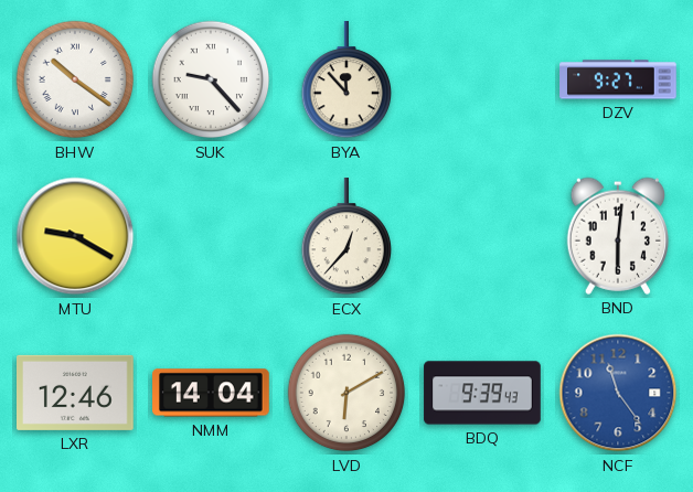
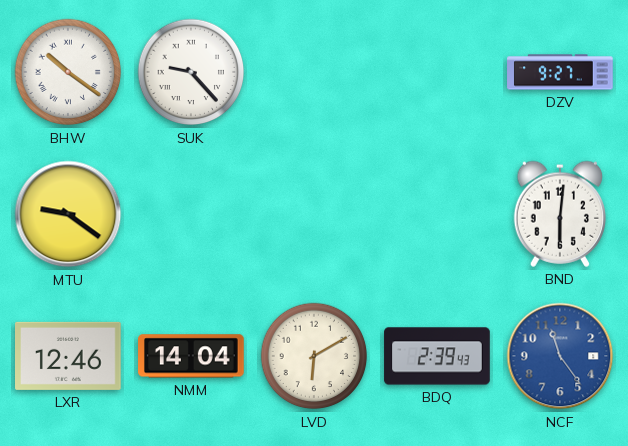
BYA: 11:53 -> none (345, 81)
MTU: 9:20 -> 9:21 (68, 214)
ECX: 12:37 -> none (345, 237)
BDQ: 9:39 -> 2:39 (437, 356)
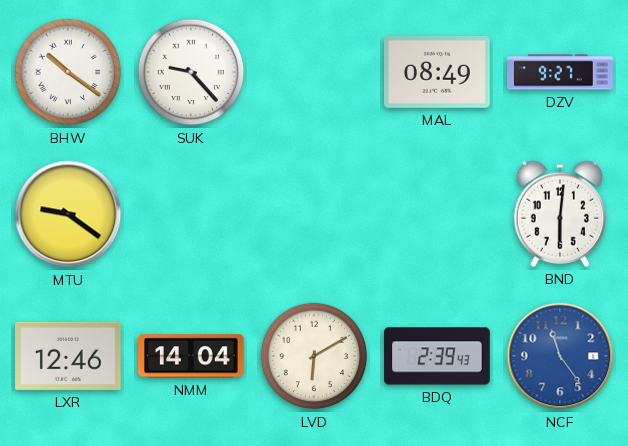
MAL: none -> 08:49 (438, 72)
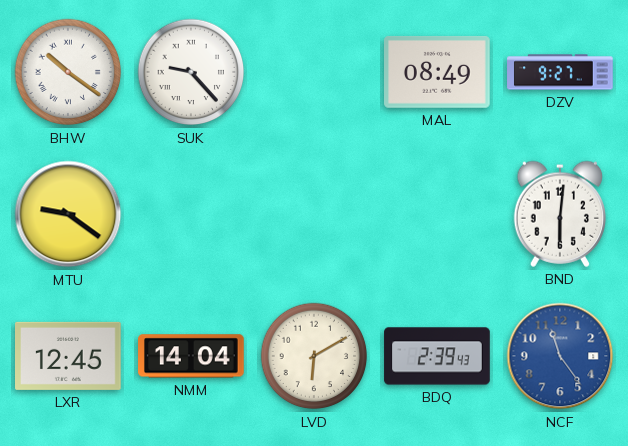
LXR: 12:46 -> 12:45 (69, 356)
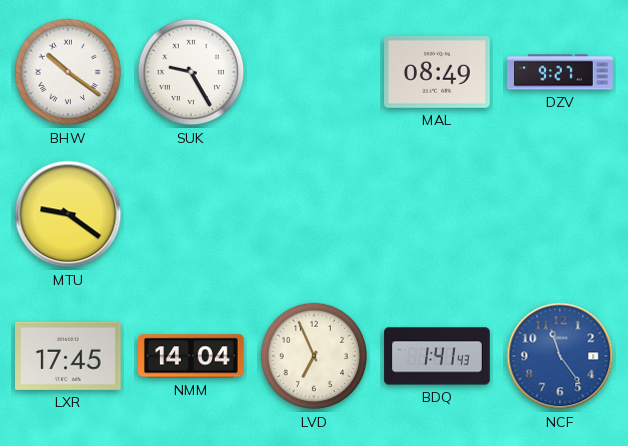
SUK: 9:23 -> 9:25 (191, 72)
BND: 6:01 -> none (560, 214)
LXR: 12:45 -> 17:45 (69, 356)
LVD: 6:10 -> 6:56 (314, 356)
BDQ: 2:39 -> 1:41 (437, 356)
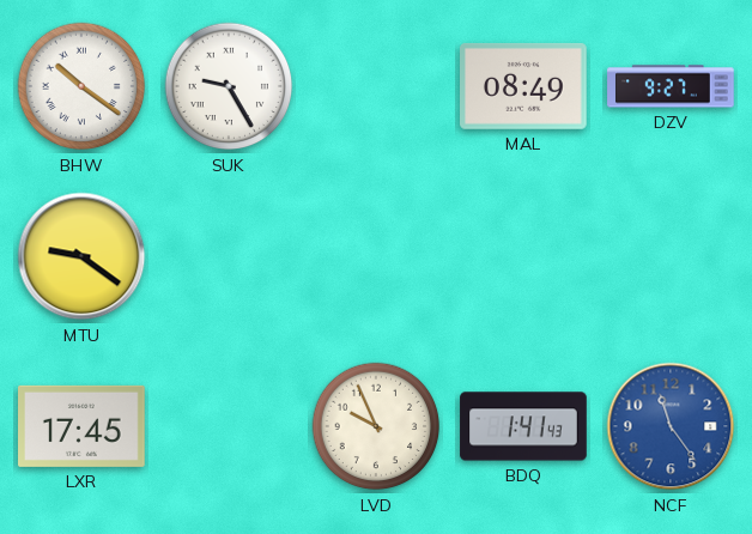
NMM: 14:04 -> none (191, 356)
LVD: 6:56 -> 9:56 (376, 426)
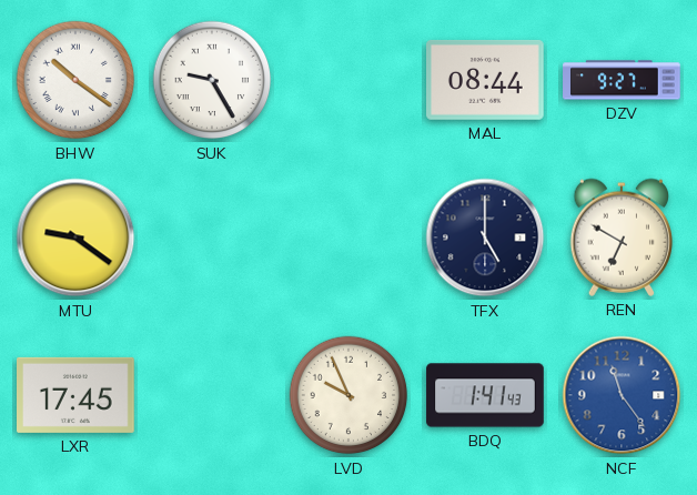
MAL: 08:49 -> 08:44 (486, 80)
TFX: none -> 5:00 (485, 238)
REN: none -> 6:50 (622, 238)
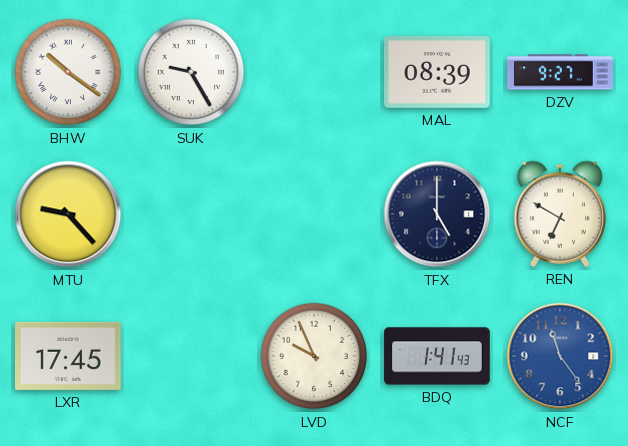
MAL: 08:44 -> 08:39 (438, 72)
MTU: 9:21 -> 9:23 (68, 214)
